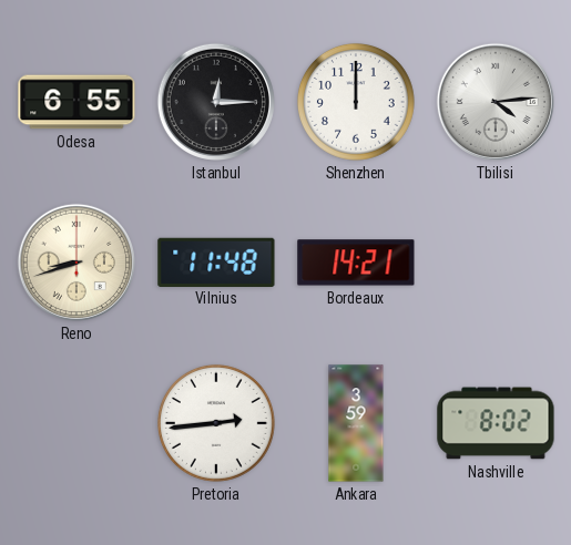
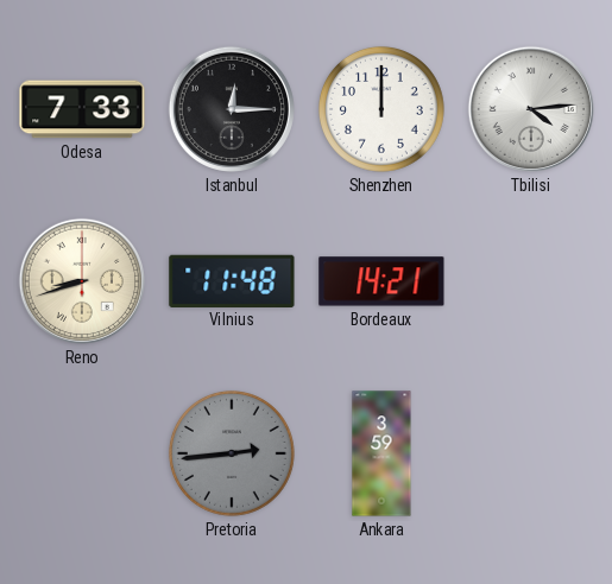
Odesa: 6:55 -> 7:33 (82, 109)
Pretoria dial: white -> grey (232, 453)
Nashville: 8:02 -> none (496, 423)
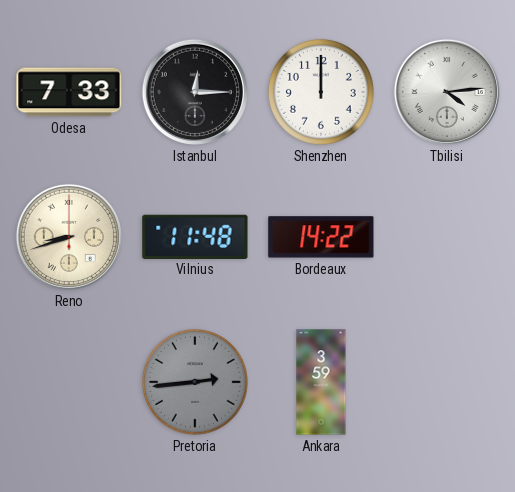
Bordeaux: 14:21 -> 14:22 (321, 237)
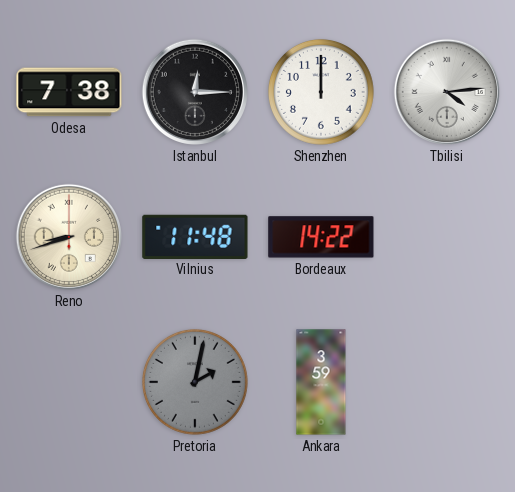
Odesa: 7:33 -> 7:38 (69, 92)
Pretoria: 2:44 -> 2:02 (195, 382)
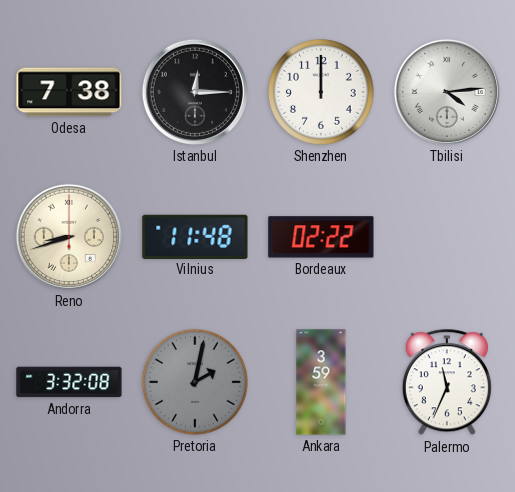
Bordeaux: 14:22 -> 02:22 (321, 237)
Andorra: none -> 3:32 (69, 382)
Palermo: none -> 11:34 (447, 383)
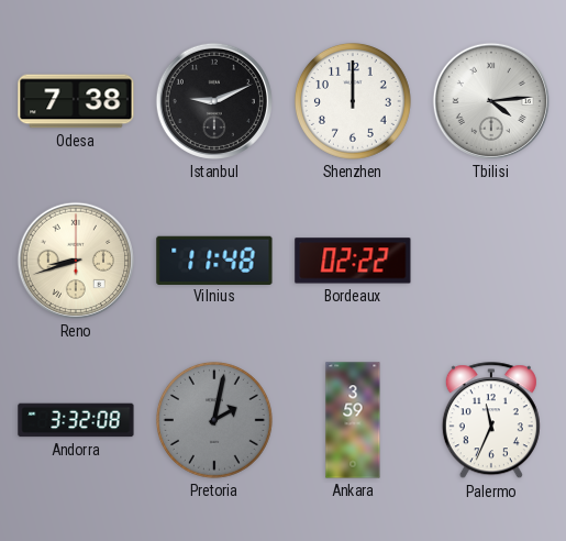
Istanbul: 12:15 -> 9:11 (214, 101)
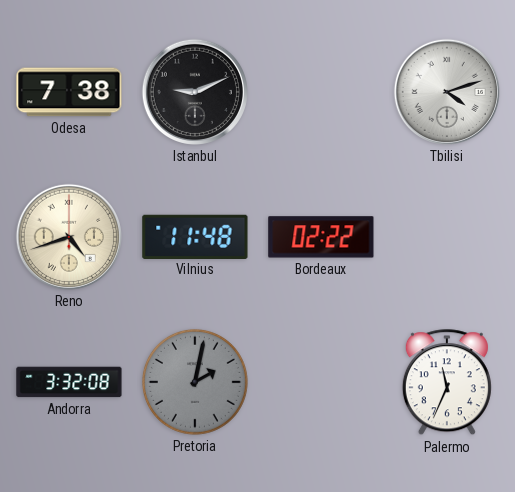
Shenzhen: 12:00 -> none (353, 101)
Tbilisi: 4:14 -> 4:12 (447, 92)
Reno: 8:42 -> 4:42 (69, 237)
Ankara: 3:59 -> none (353, 420)
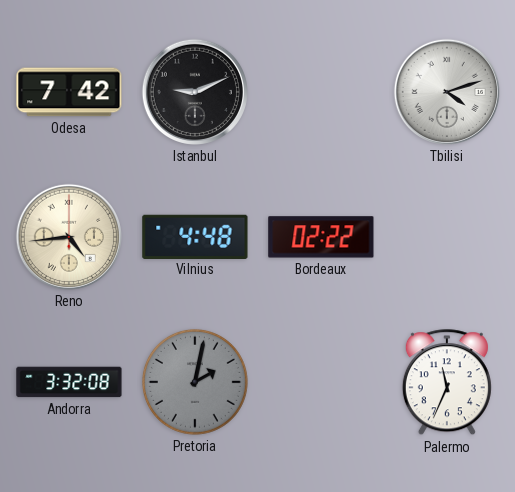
Odesa: 7:38 -> 7:42 (69, 92)
Reno: 4:42 -> 4:44 (69, 237)
Vilnius: 11:48 -> 4:48 (195, 236)
